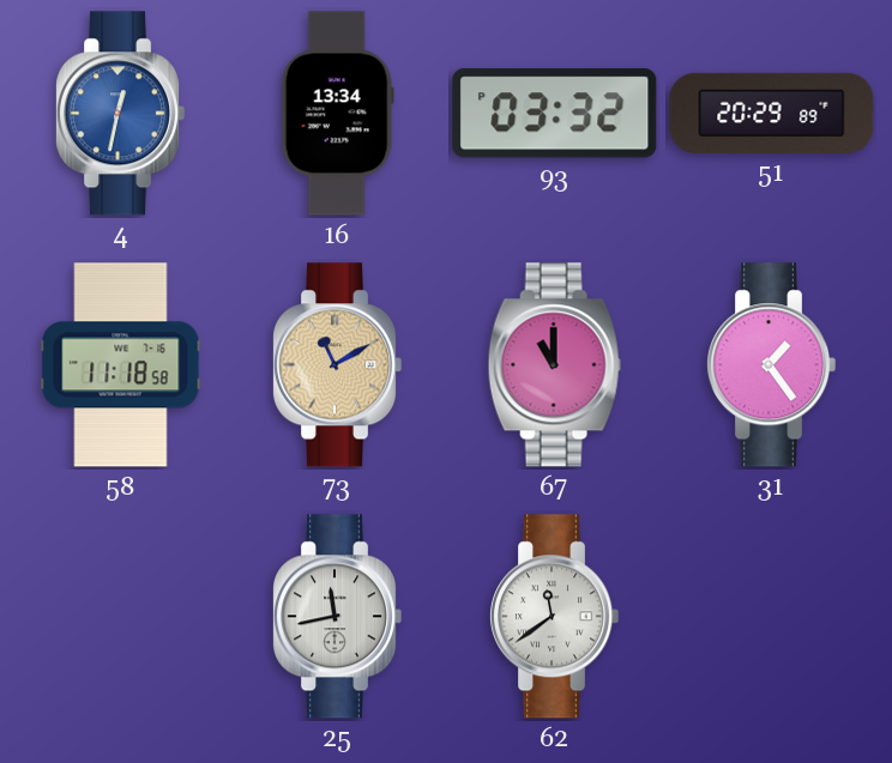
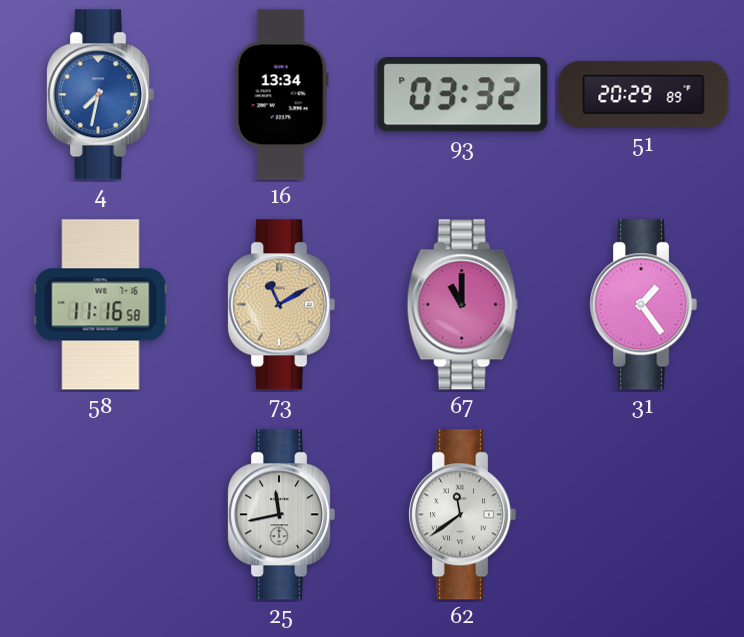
4: 12:32 -> 7:32 (100, 95)
58: 11:18 -> 11:16 (101, 305)
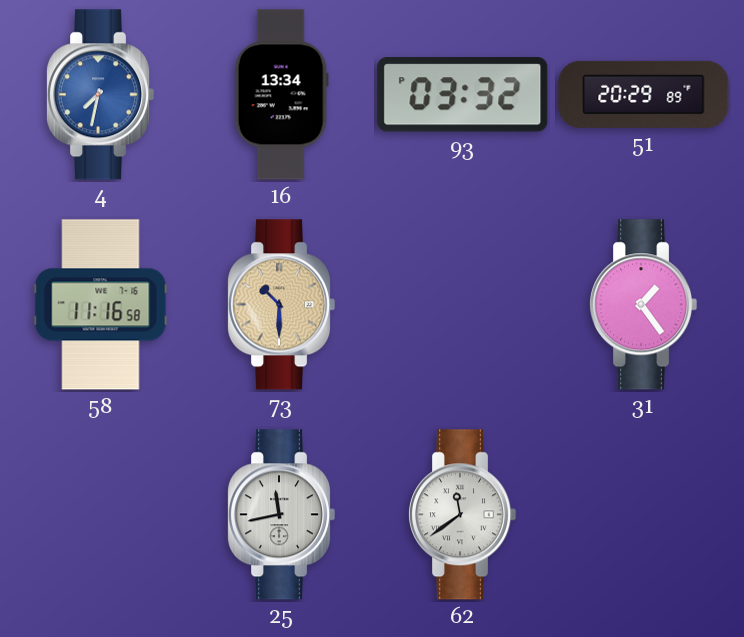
73: 11:10 -> 10:30 (281, 305)
67: 11:00 -> none (462, 305)
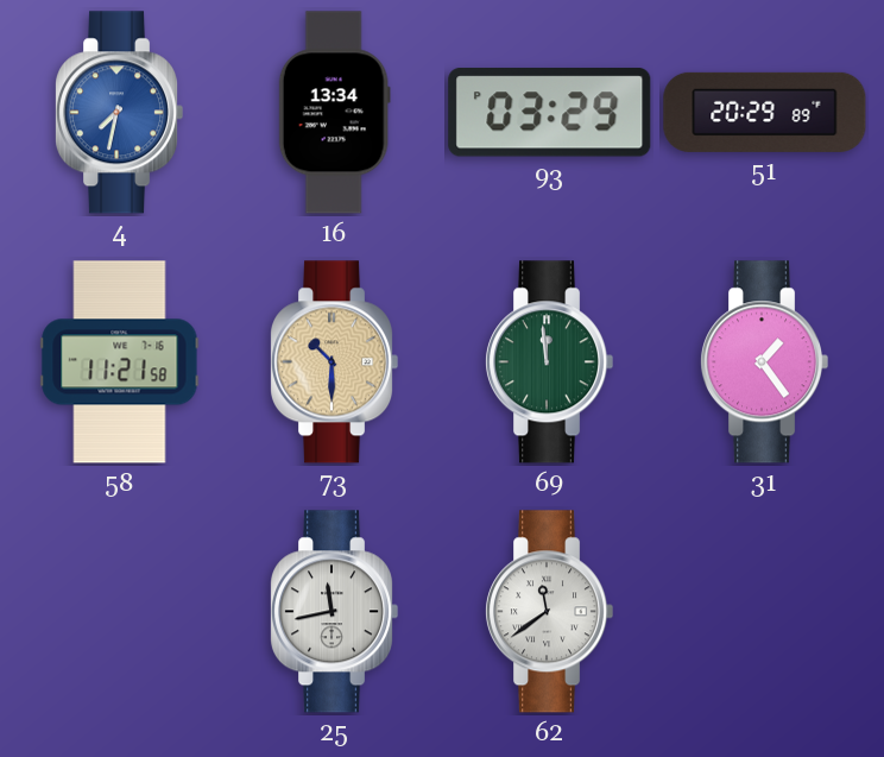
93: 03:32 -> 03:29 (550, 113)
58: 11:16 -> 11:21 (120, 362)
69: none -> 11:59 (549, 362)
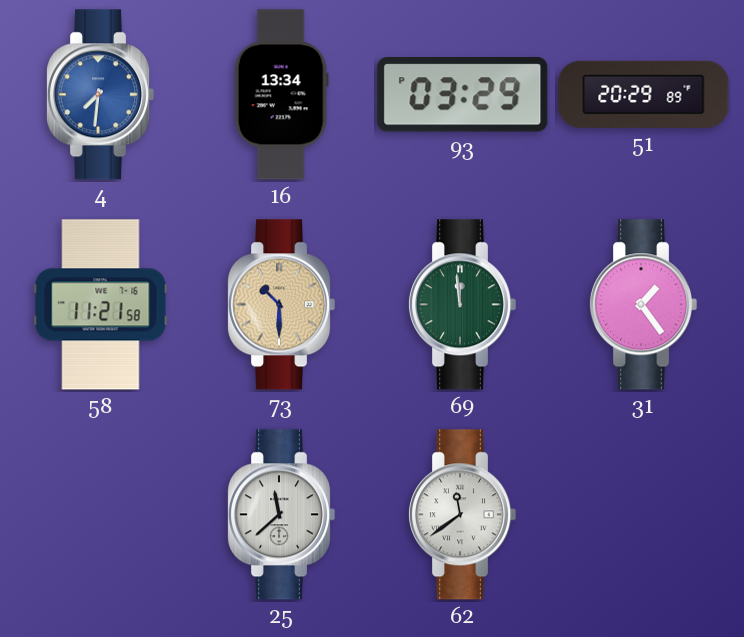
4: 7:32 -> 7:31 (100, 95)
25: 11:43 -> 11:38 (281, 515)
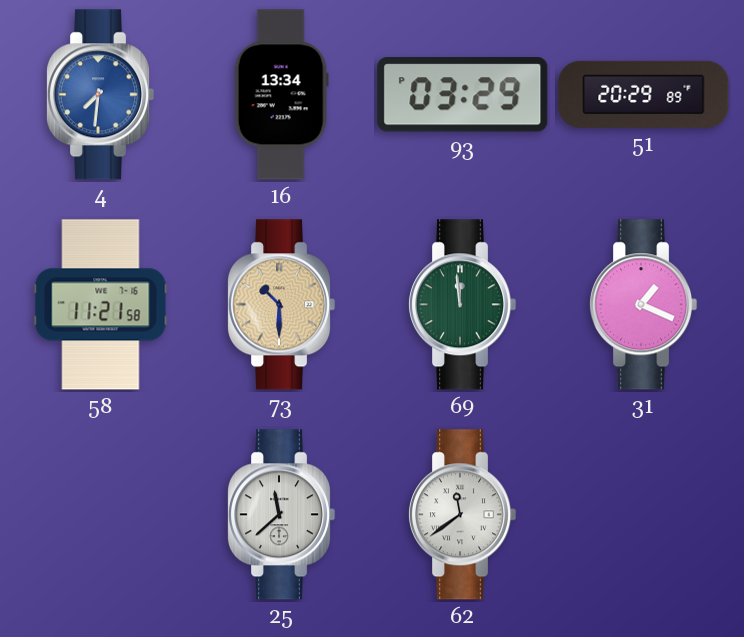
31: 1:24 -> 1:19 (643, 305)
